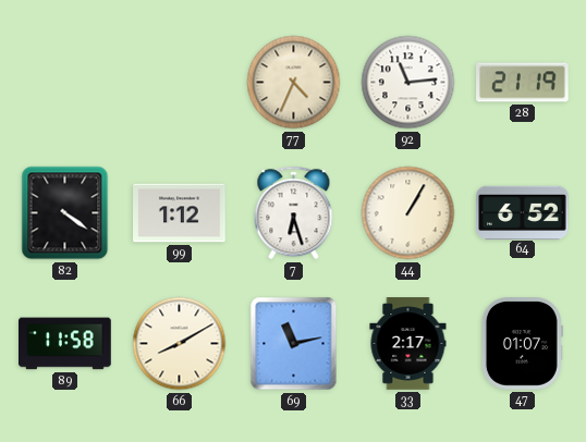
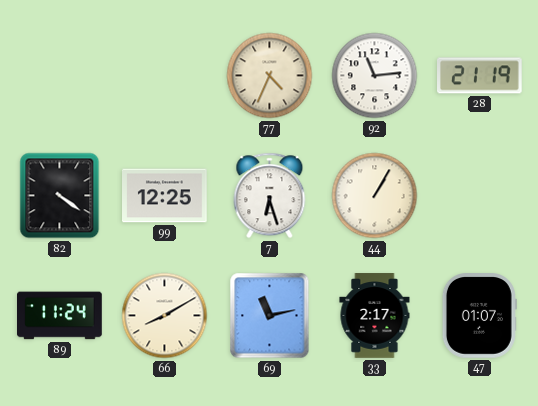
99: 1:12 -> 12:25 (165, 196)
64: 6:52 -> none (523, 212)
89: 11:58 -> 11:24 (60, 316)
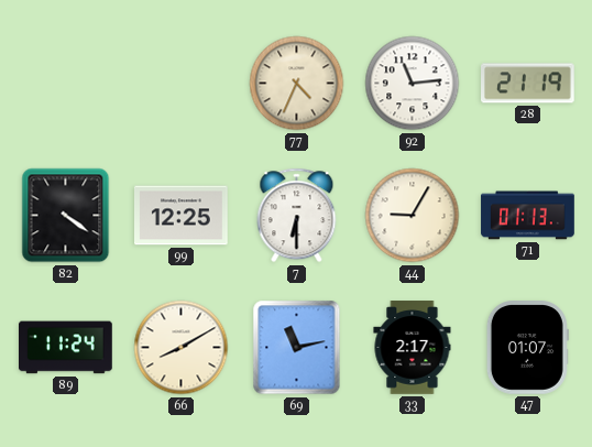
7: 6:27 -> 6:30 (297, 216)
44: 1:05 -> 9:05 (413, 216)
71: none -> 01:13 (528, 216)
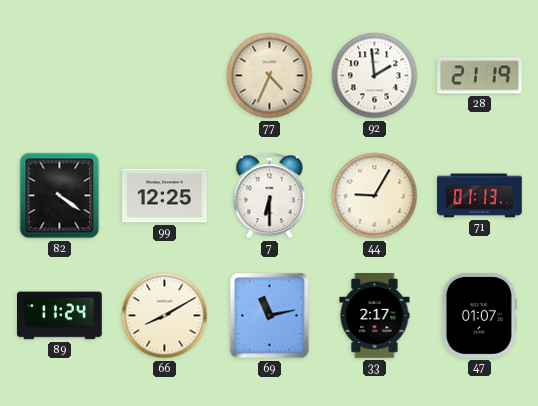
92: 11:14 -> 1:59 (375, 76)
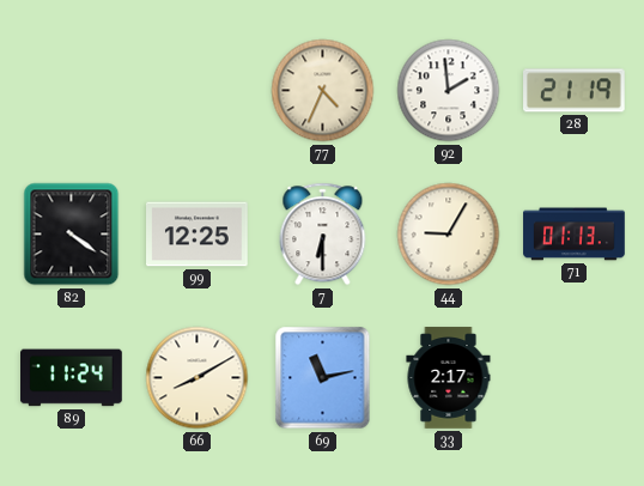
47: 01:07 -> none (479, 316)
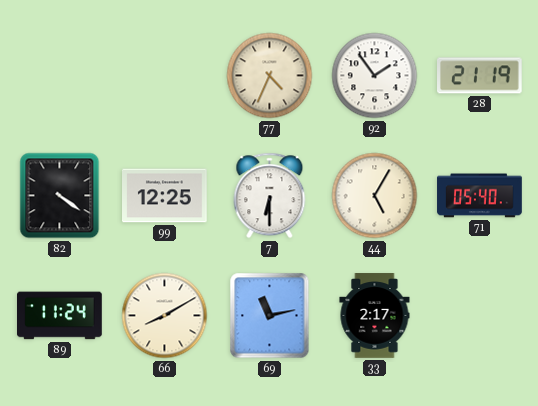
92: 1:59 -> 1:54 (375, 76)
44: 9:05 -> 5:05 (375, 196)
71: 01:13 -> 05:40 (480, 196)
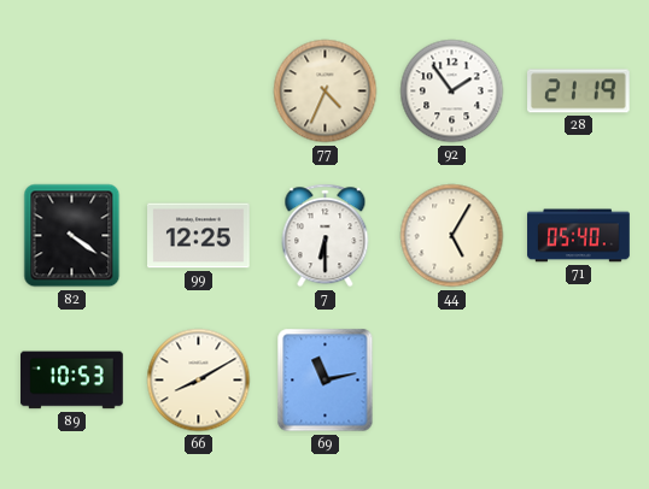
89: 11:24 -> 10:53 (72, 381)
33: 2:17 -> none (375, 316)
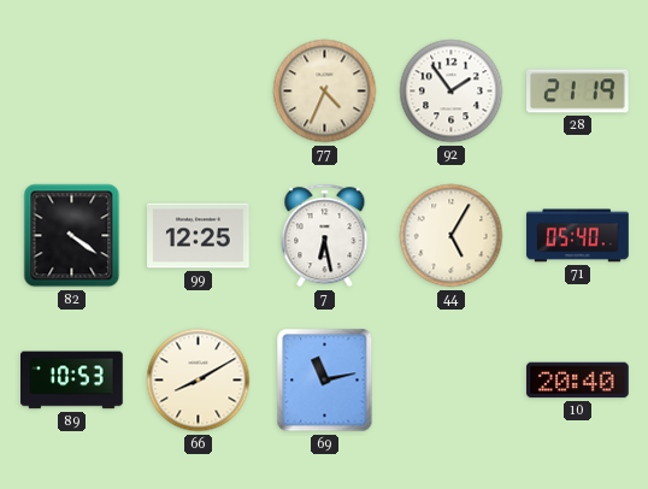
7: 6:30 -> 6:28 (325, 236)
10: none -> 20:40 (578, 381)
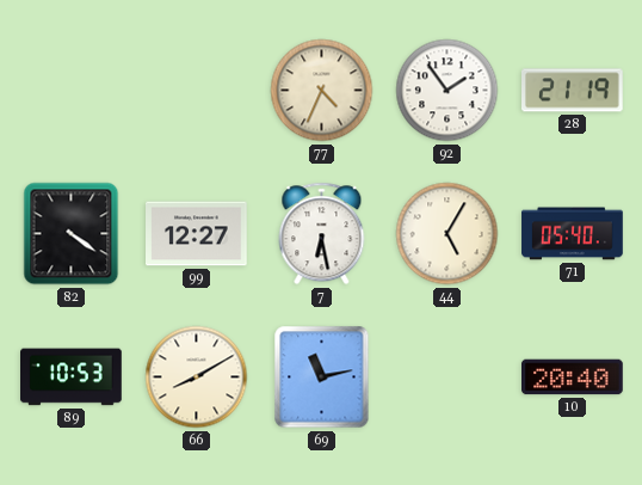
99: 12:25 -> 12:27 (197, 234)
